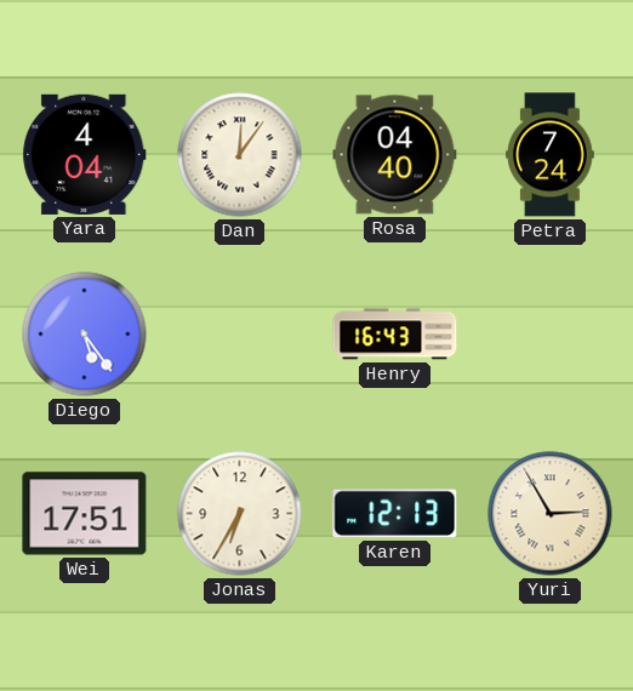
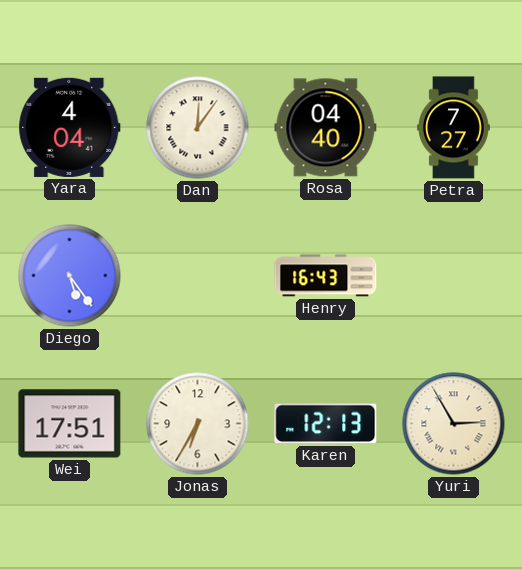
Petra: 7:24 -> 7:27 (454, 128)
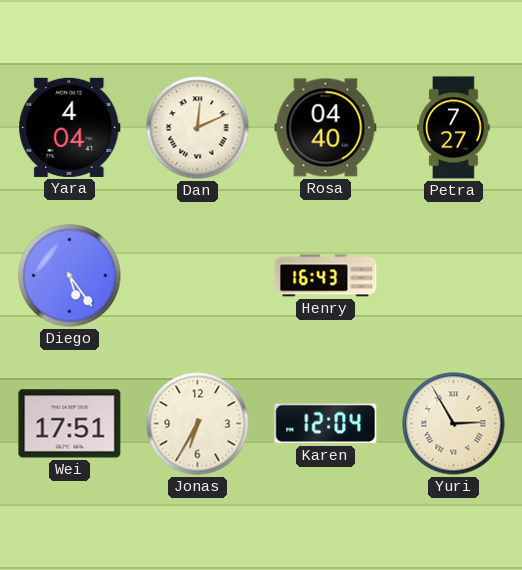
Dan: 12:06 -> 12:11 (198, 128)
Karen: 12:13 -> 12:04 (326, 424)
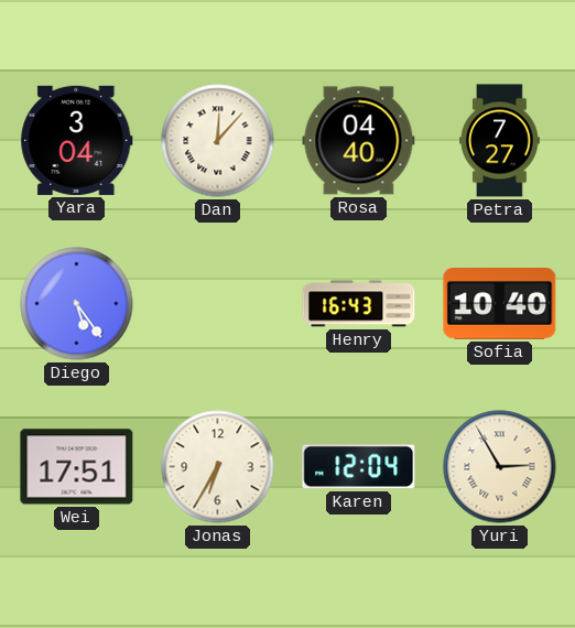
Yara: 4:04 -> 3:04 (77, 140)
Dan: 12:11 -> 12:07 (218, 141)
Sofia: none -> 10:40 (500, 304)
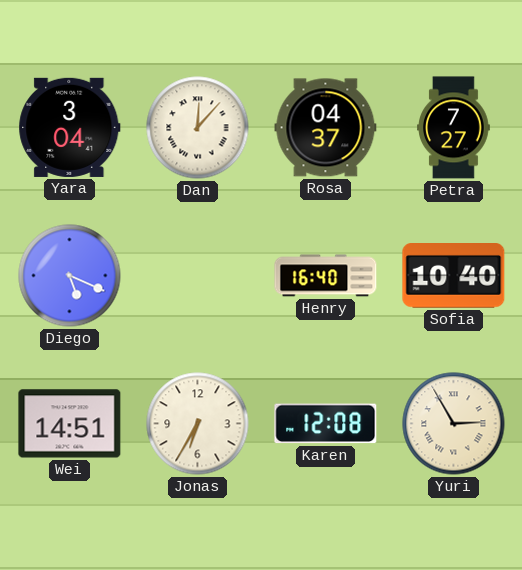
Rosa: 04:40 -> 04:37 (326, 128)
Diego: 5:24 -> 5:19 (70, 276)
Henry: 16:43 -> 16:40 (326, 276)
Wei: 17:51 -> 14:51 (70, 424)
Karen: 12:04 -> 12:08 (326, 424)
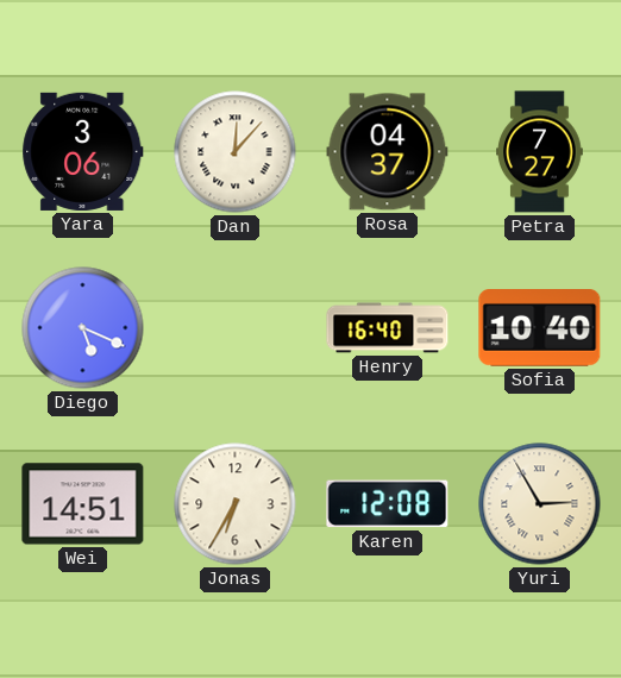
Yara: 3:04 -> 3:06 (83, 151)
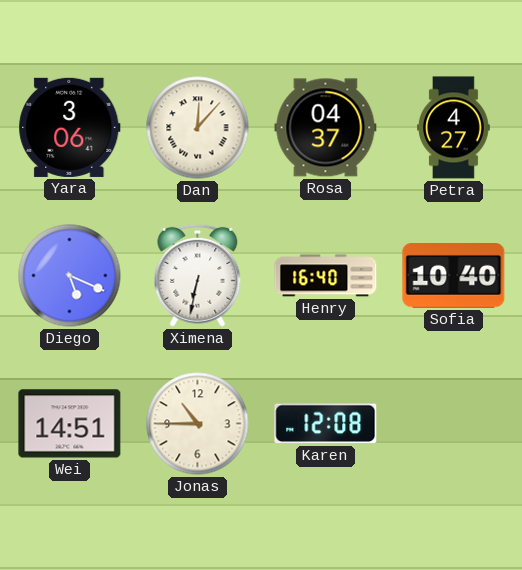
Petra: 7:27 -> 4:27 (454, 128)
Ximena: none -> 6:32 (198, 275)
Jonas: 6:35 -> 10:45 (198, 424)
Yuri: 2:55 -> none (540, 504)
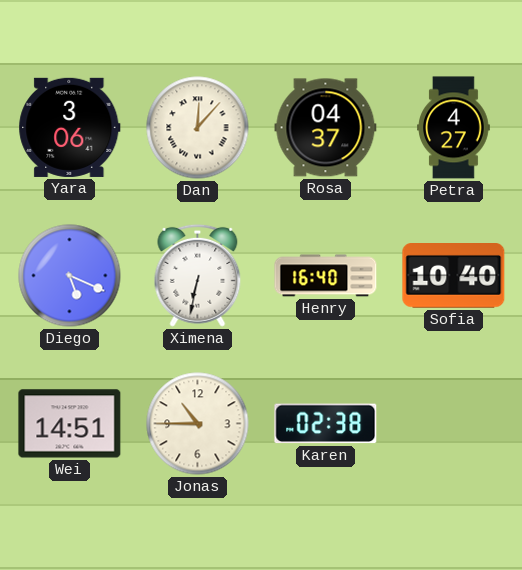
Karen: 12:08 -> 02:38 (326, 424)
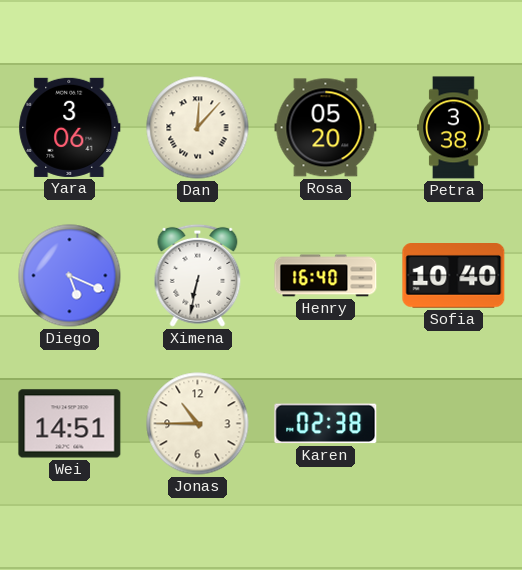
Rosa: 04:37 -> 05:20 (326, 128)
Petra: 4:27 -> 3:38 (454, 128)
